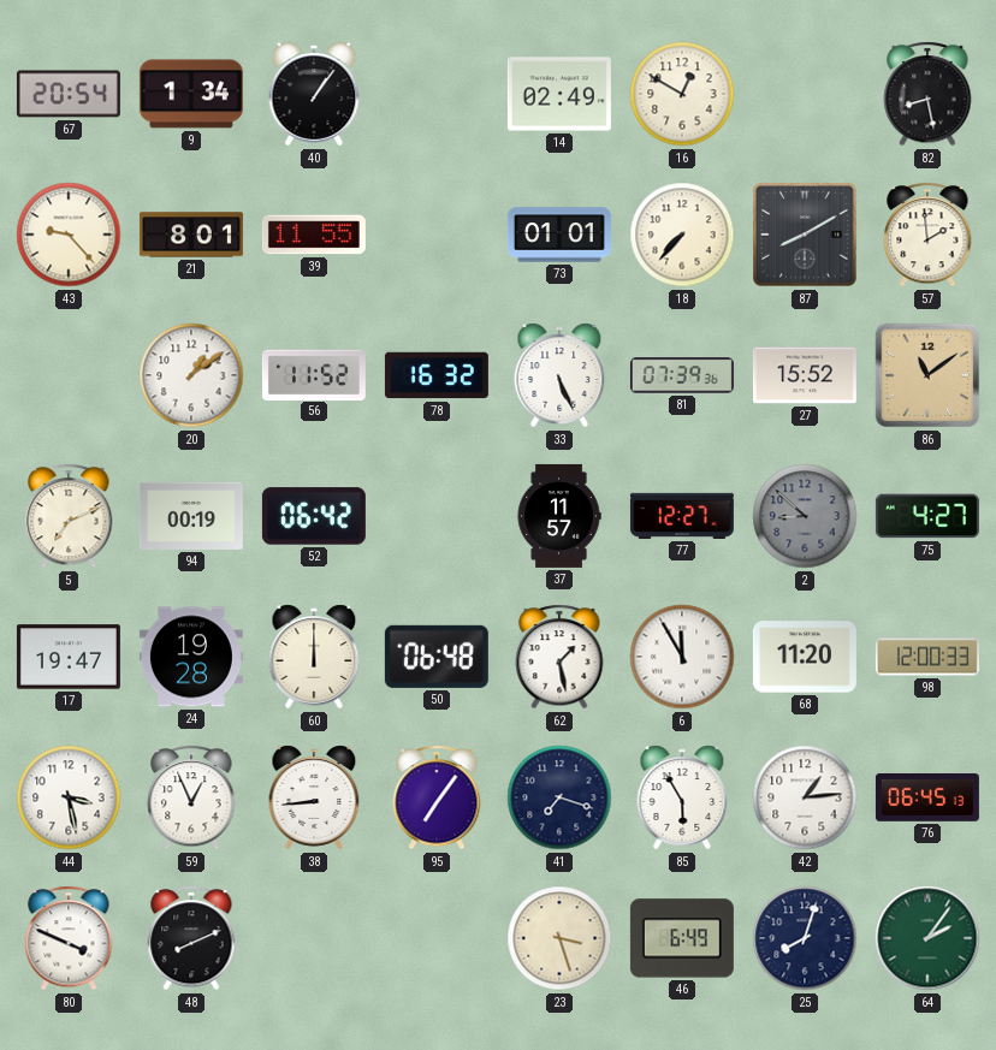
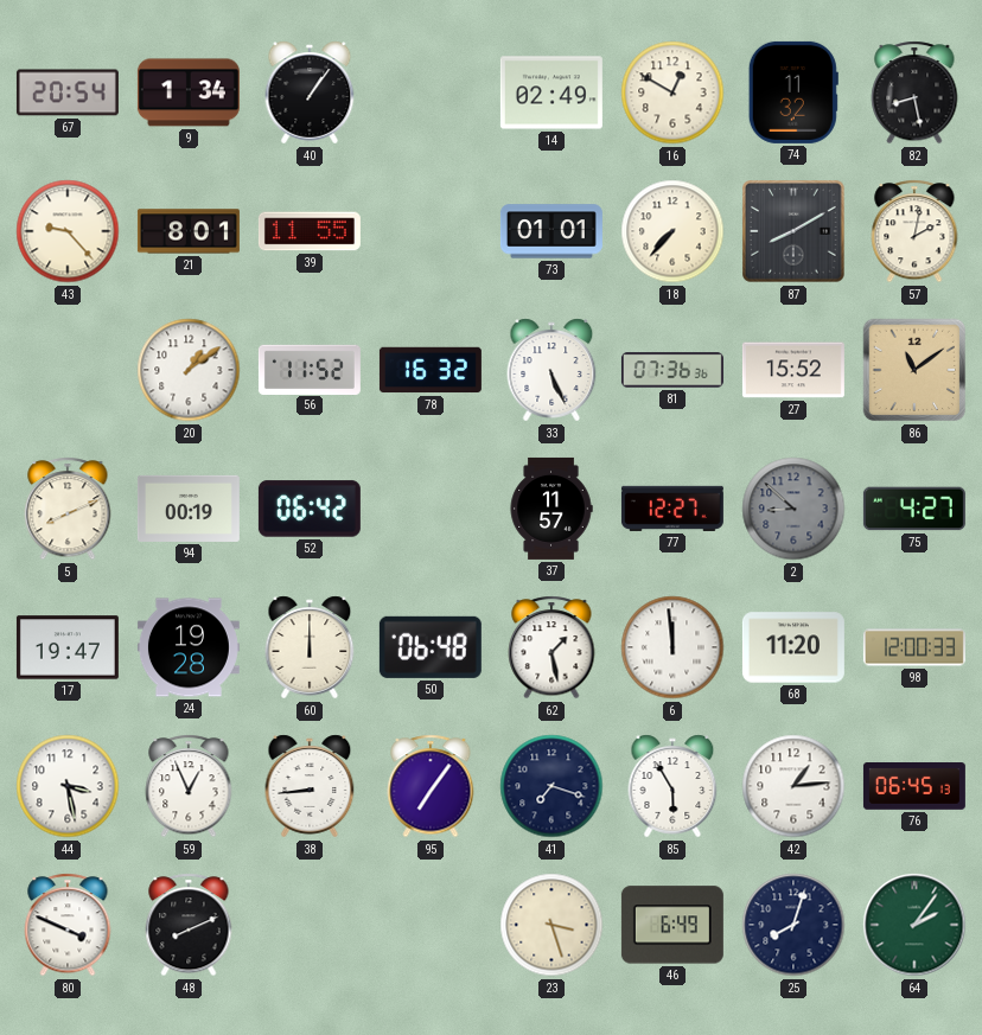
74: none -> 11:32 (793, 92)
57: 1:59 -> 2:02 (914, 231)
81: 07:39 -> 07:36 (672, 370)
5: 7:11 -> 8:11 (68, 509)
6: 11:55 -> 11:59 (672, 647)
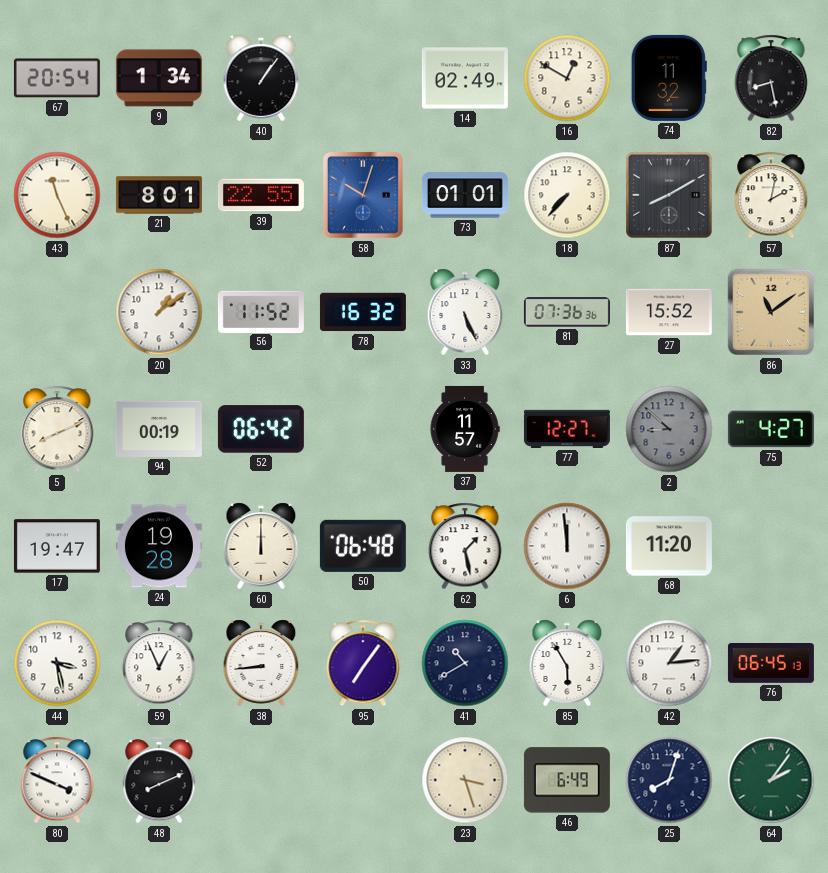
43: 9:23 -> 11:26 (57, 195)
39: 11:55 -> 22:55 (261, 195)
58: none -> 10:03 (363, 195)
98: 12:00 -> none (914, 647)
41: 7:18 -> 10:40 (465, 663)
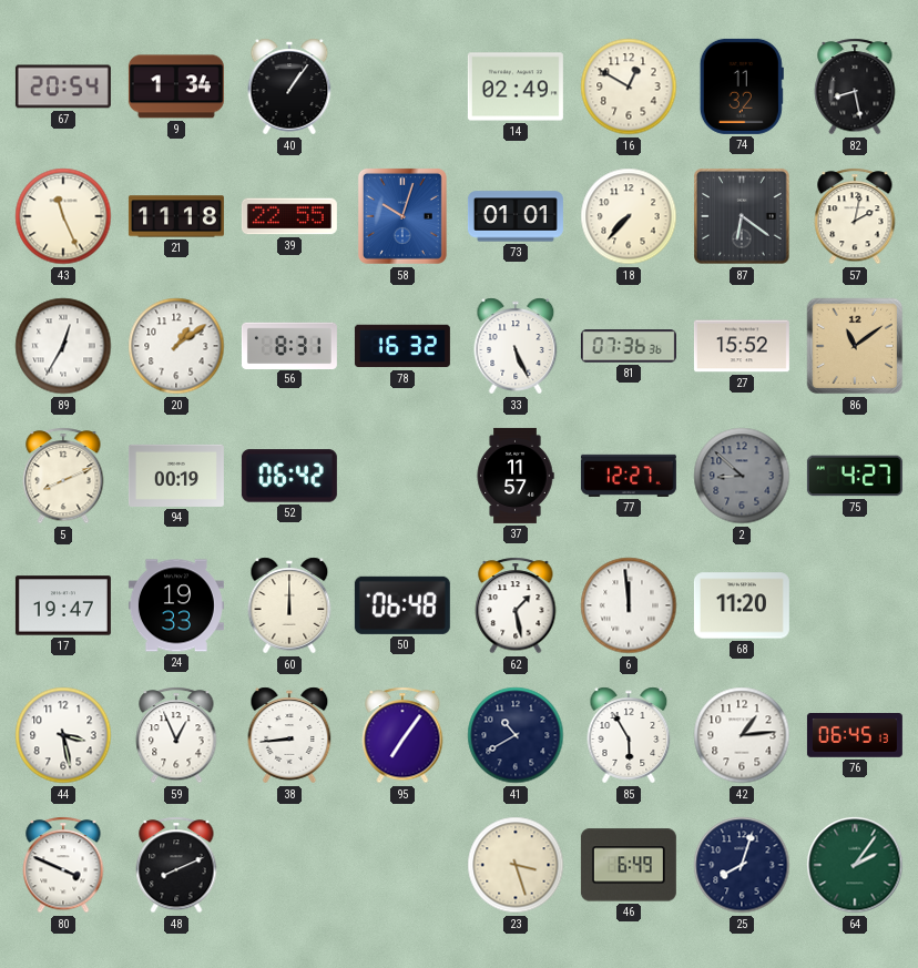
21: 8:01 -> 11:18 (176, 216)
87: 8:10 -> 6:21 (743, 217)
89: none -> 12:35 (63, 346)
56: 11:52 -> 8:31 (289, 345)
24: 19:28 -> 19:33 (176, 605)
